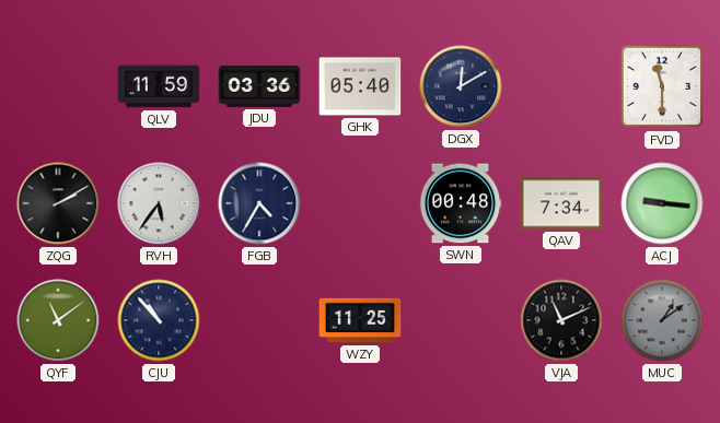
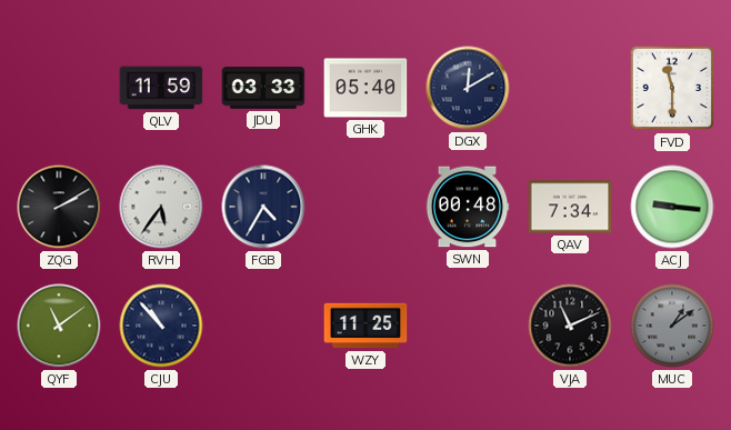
JDU: 03:36 -> 03:33 (263, 88)
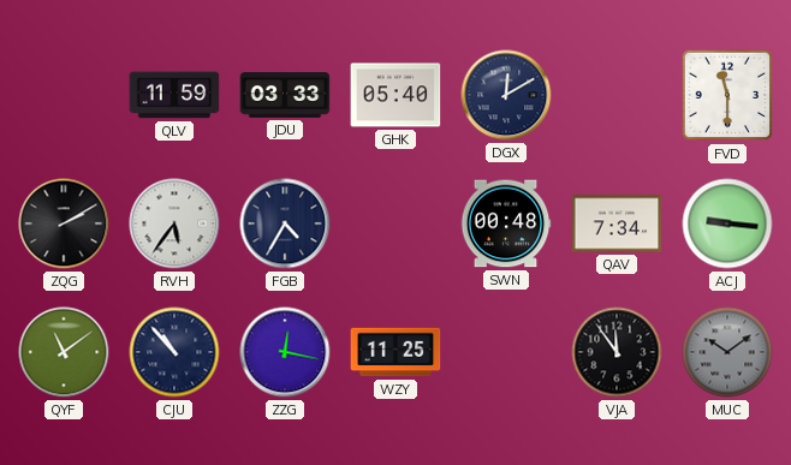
ZZG: none -> 12:17 (285, 352)
VJA: 11:11 -> 11:54 (617, 352)
MUC: 1:09 -> 10:09 (727, 352)
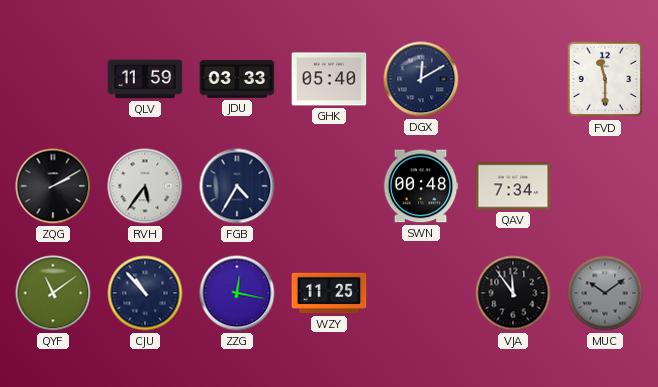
ACJ: 9:16 -> none (727, 223)
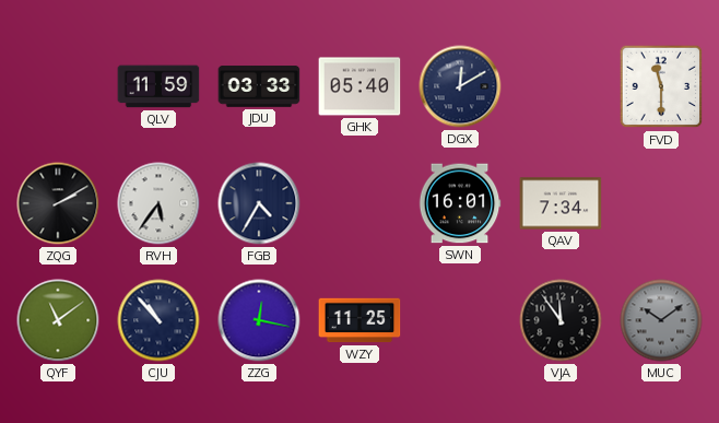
SWN: 00:48 -> 16:01 (460, 203)
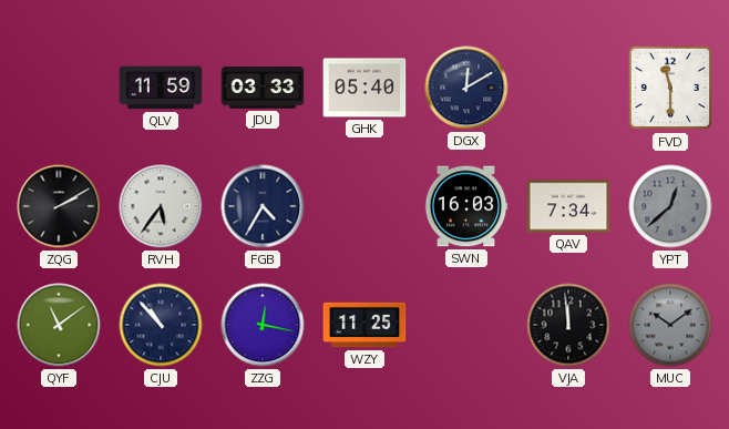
SWN: 16:01 -> 16:03 (466, 206)
YPT: none -> 12:38 (670, 206)
VJA: 11:54 -> 11:59 (568, 325)
